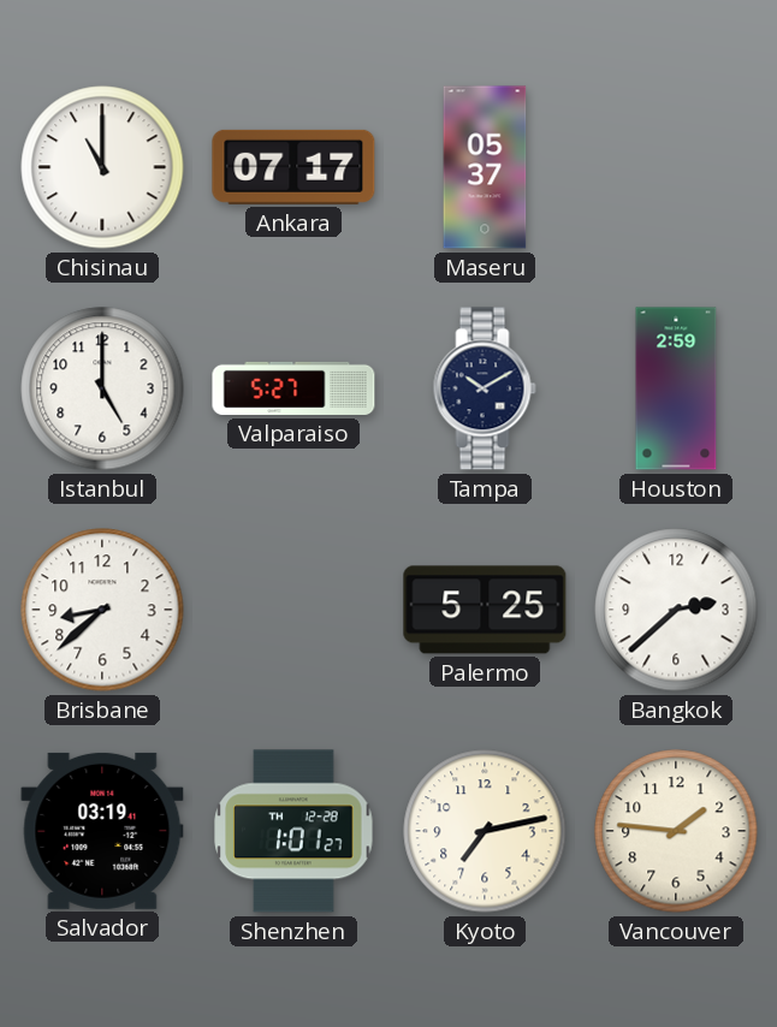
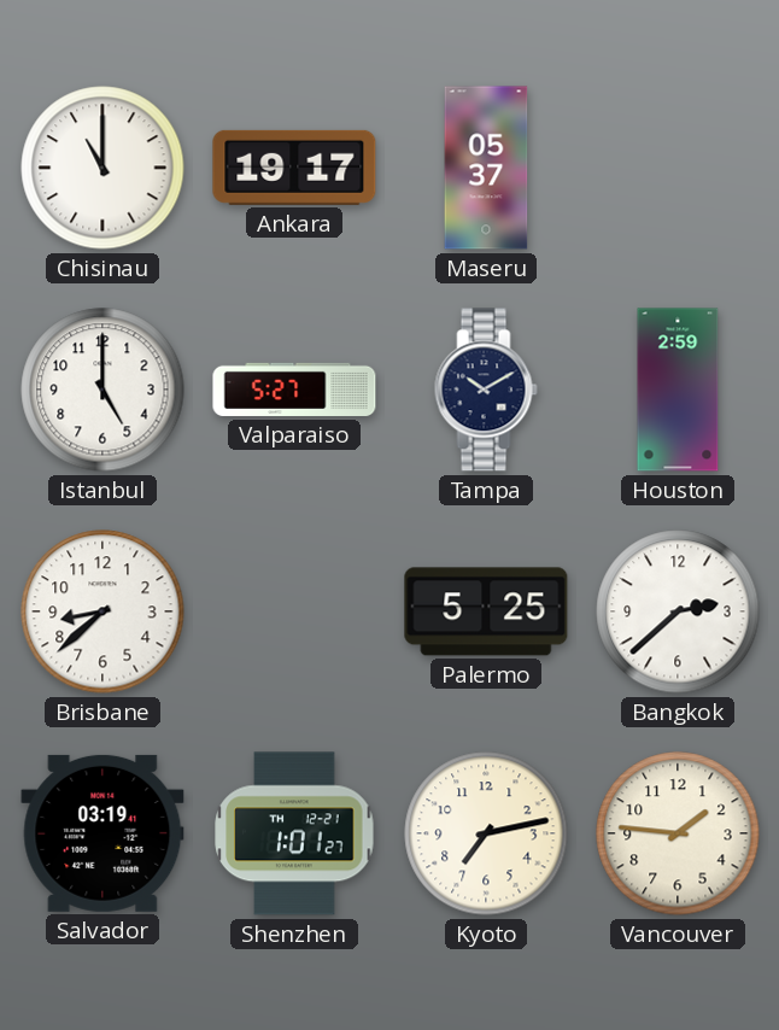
Ankara: 07:17 -> 19:17 (294, 168)
Shenzhen date: TH 12-28 -> TH 12-21 (294, 833)
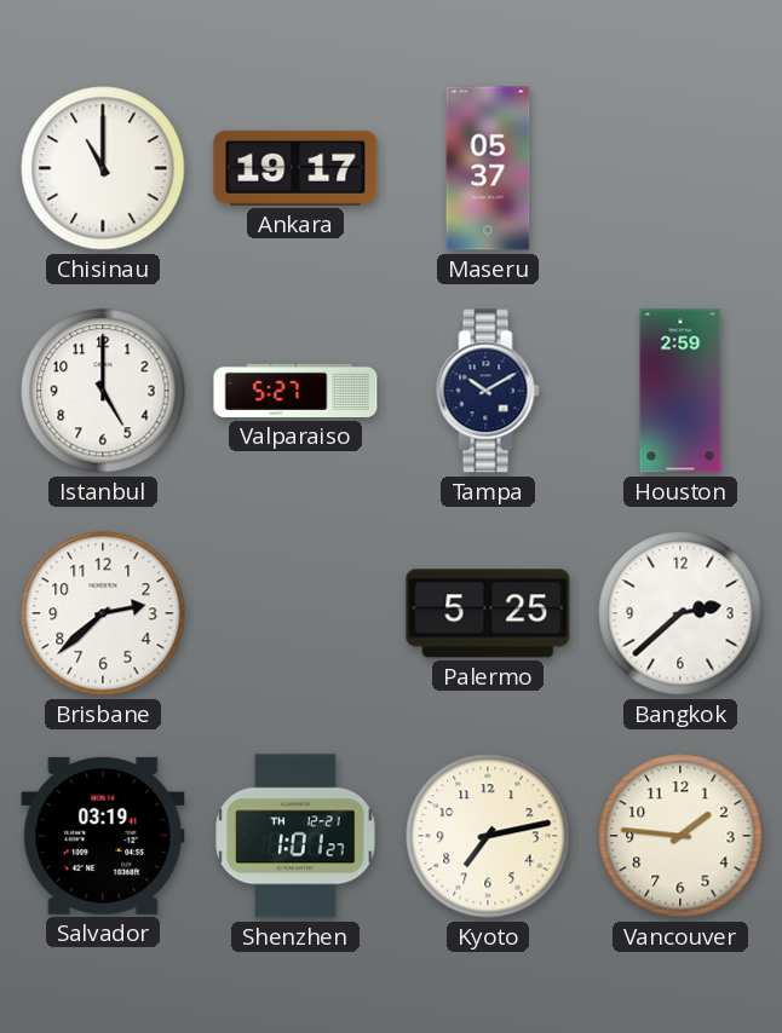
Brisbane: 8:38 -> 2:38 (103, 613)
